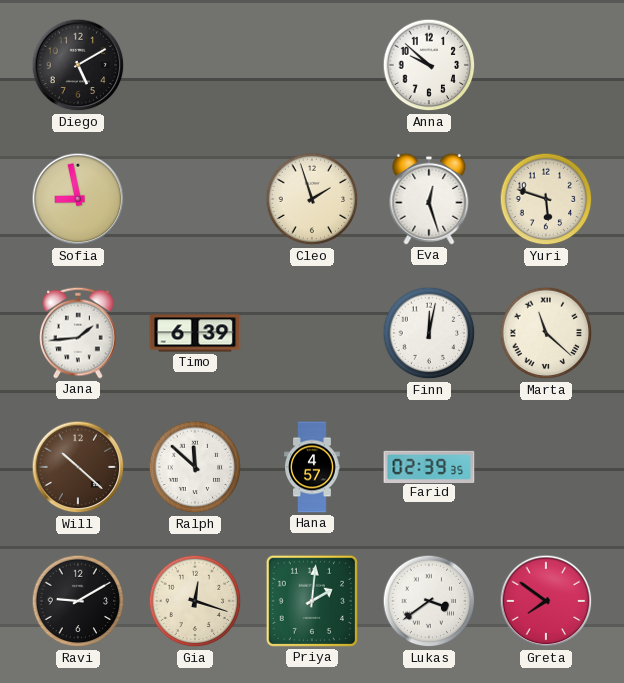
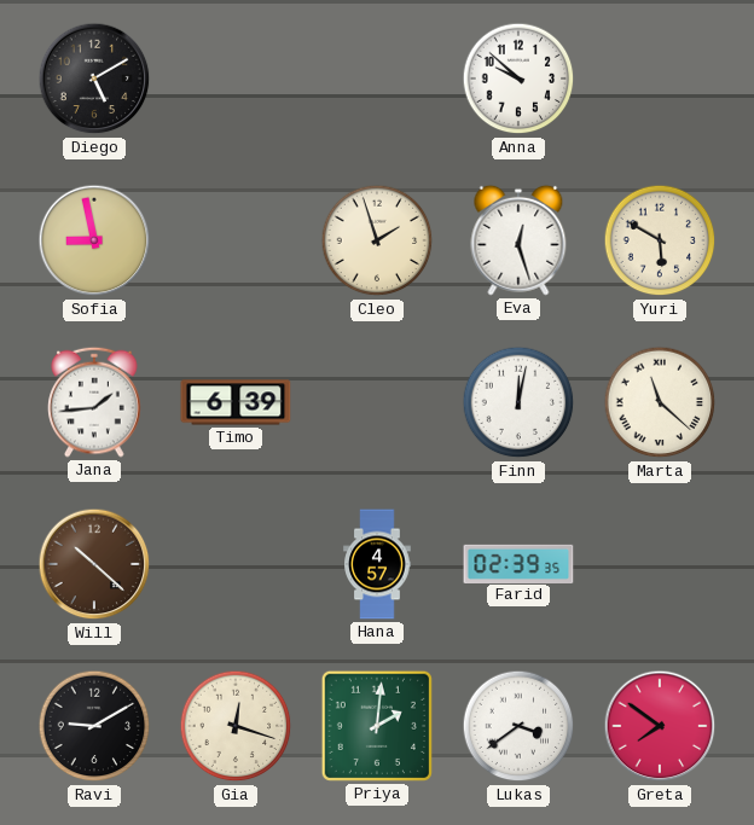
Yuri: 5:48 -> 5:50 (660, 240)
Ralph: 11:52 -> none (195, 467)
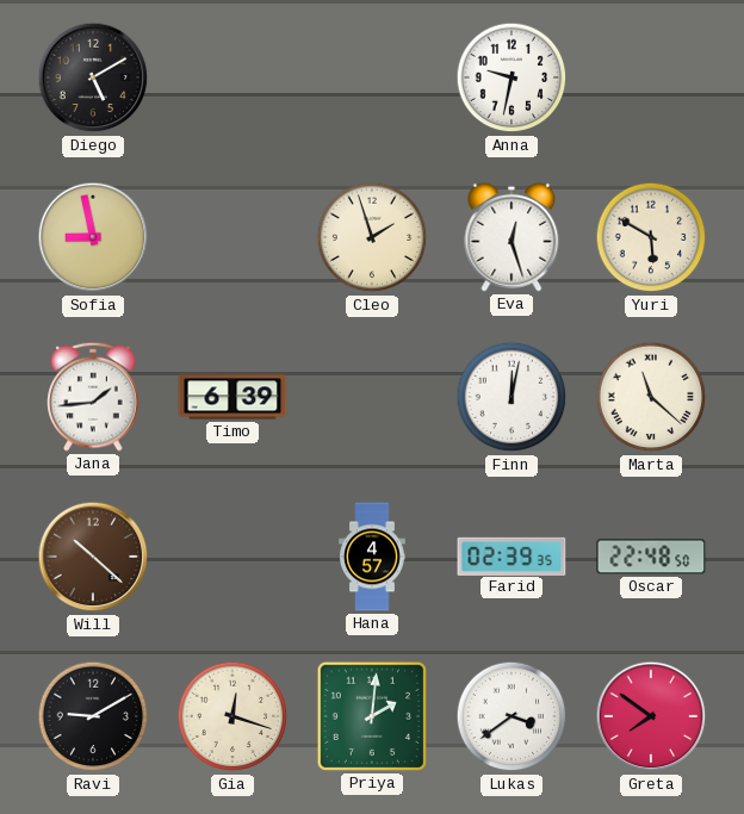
Anna: 9:52 -> 9:32 (511, 77)
Oscar: none -> 22:48 (651, 557)
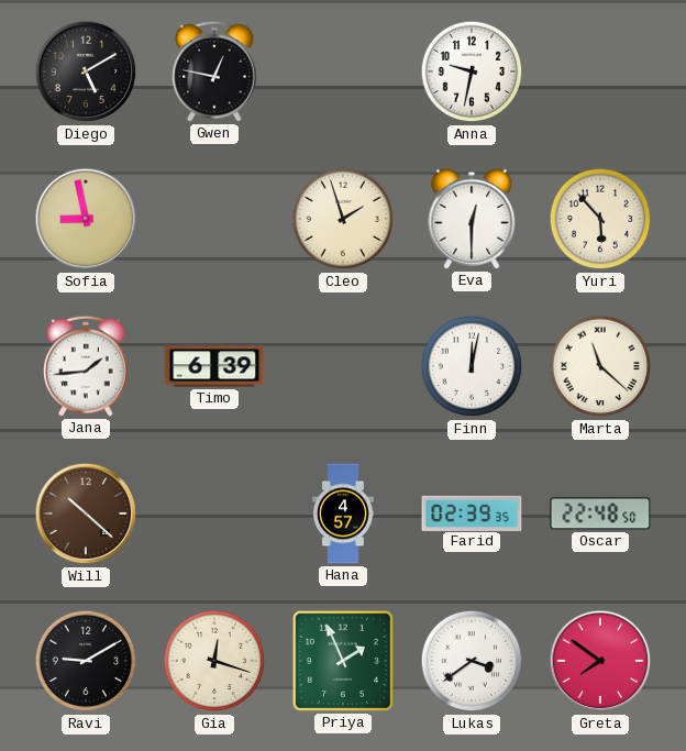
Gwen: none -> 12:47 (214, 71)
Eva: 12:27 -> 12:30 (472, 219)
Yuri: 5:50 -> 5:53 (600, 219)
Priya: 2:01 -> 1:56 (343, 661)
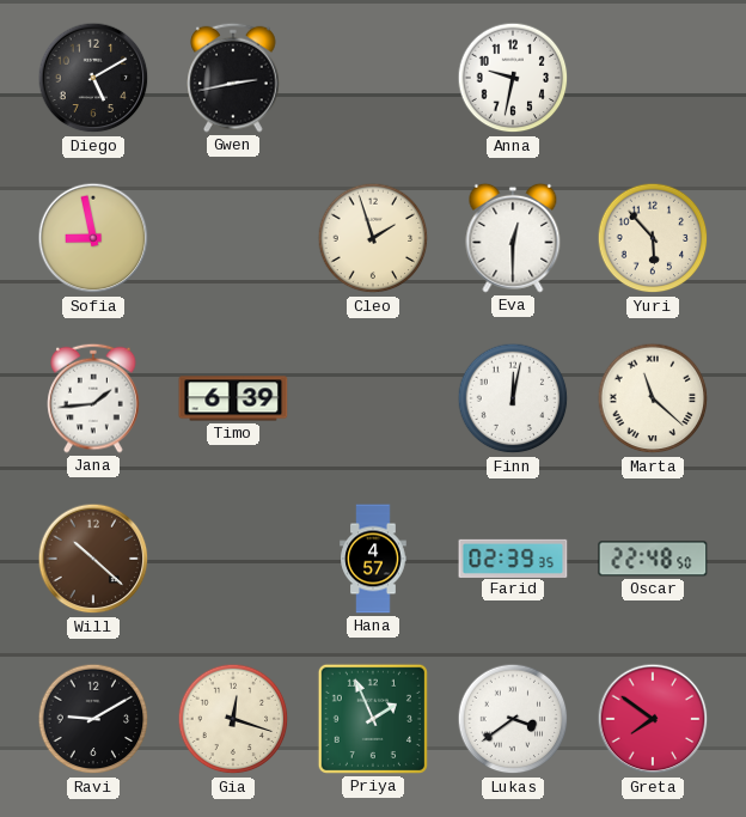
Gwen: 12:47 -> 2:43 (233, 78)
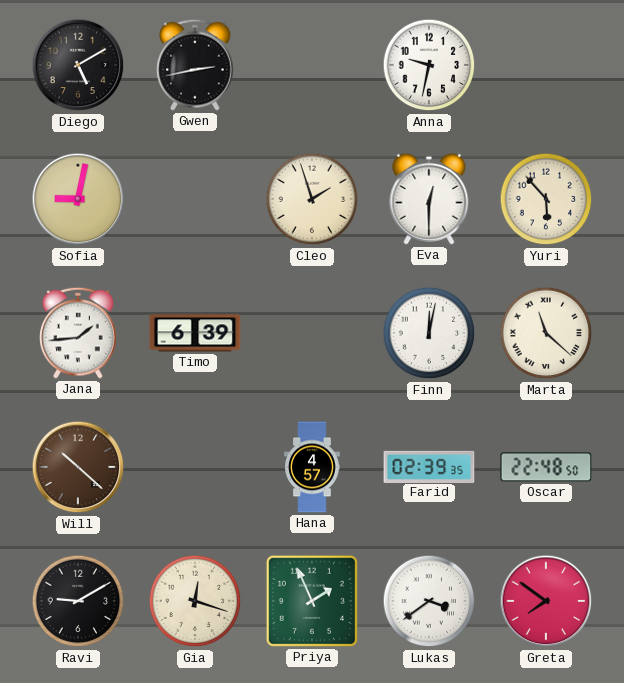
Sofia: 8:58 -> 9:02 (78, 199)
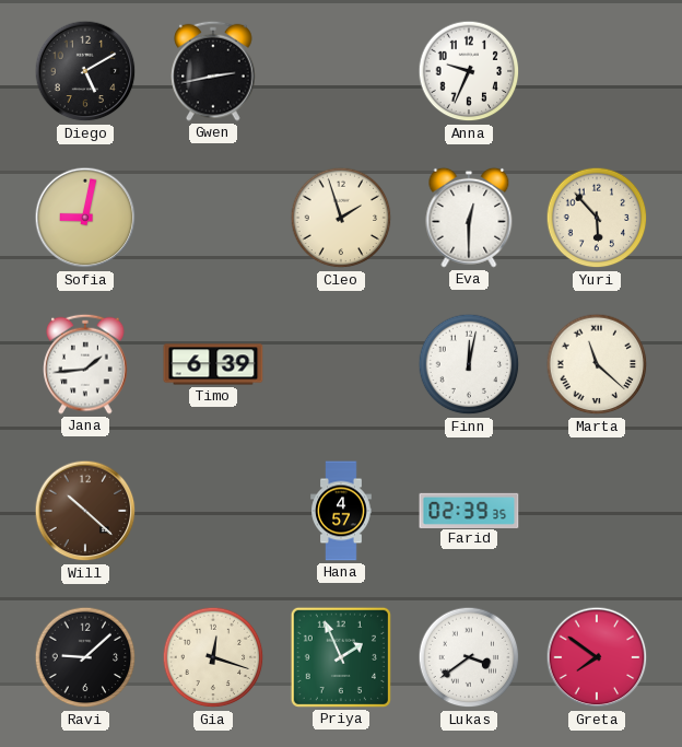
Anna: 9:32 -> 9:34 (469, 71)
Oscar: 22:48 -> none (546, 467)
Ravi: 9:10 -> 9:08 (85, 657)
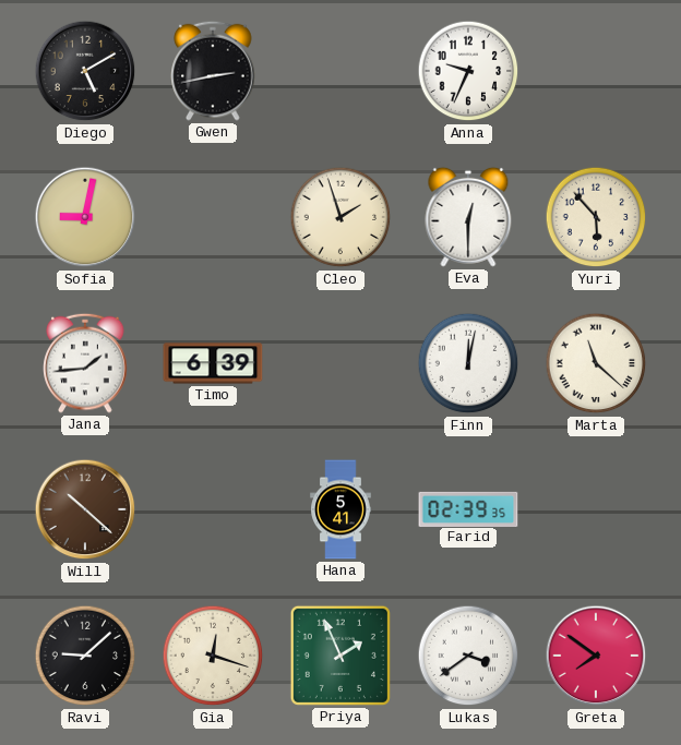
Hana: 4:57 -> 5:41 (340, 509)
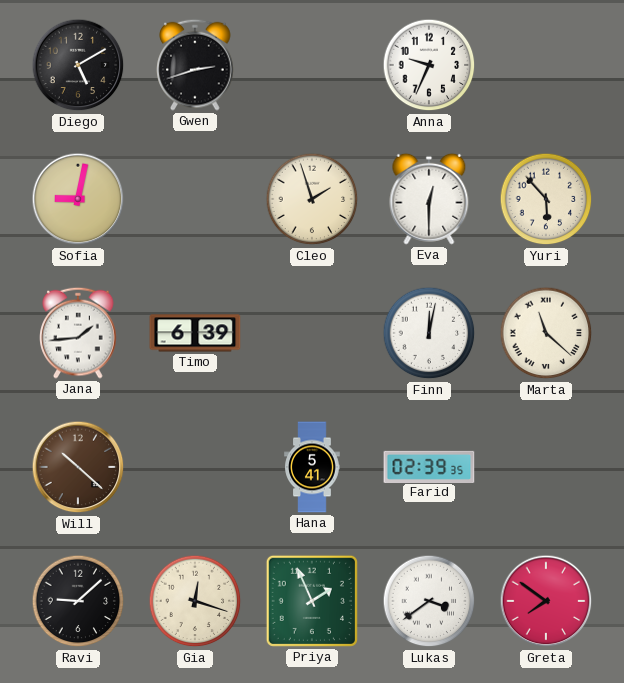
Gwen: 2:43 -> 2:42 (195, 65)
